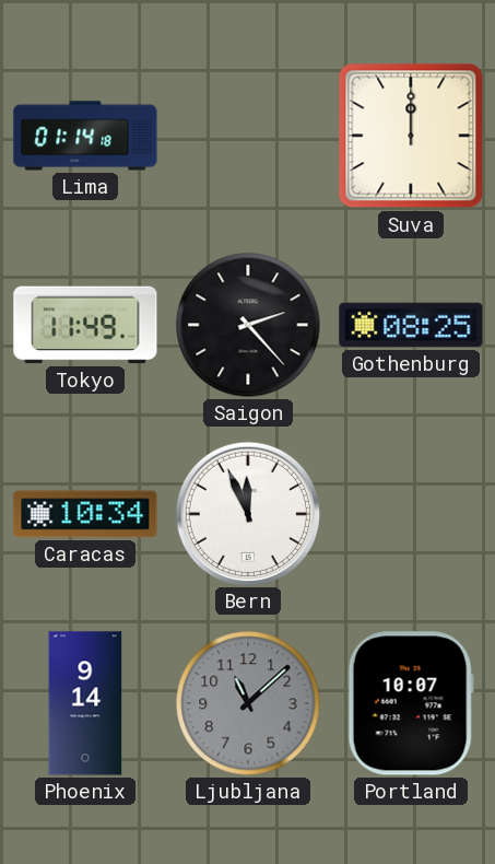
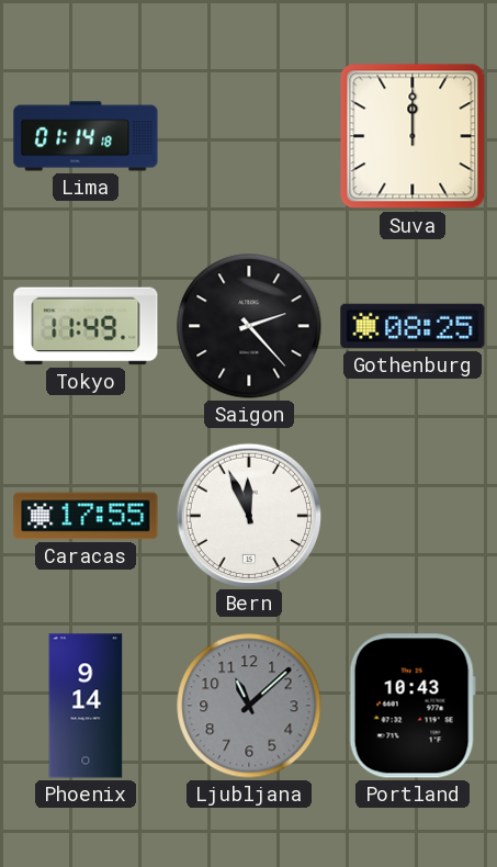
Caracas: 10:34 -> 17:55 (86, 516)
Portland: 10:07 -> 10:43 (413, 706)
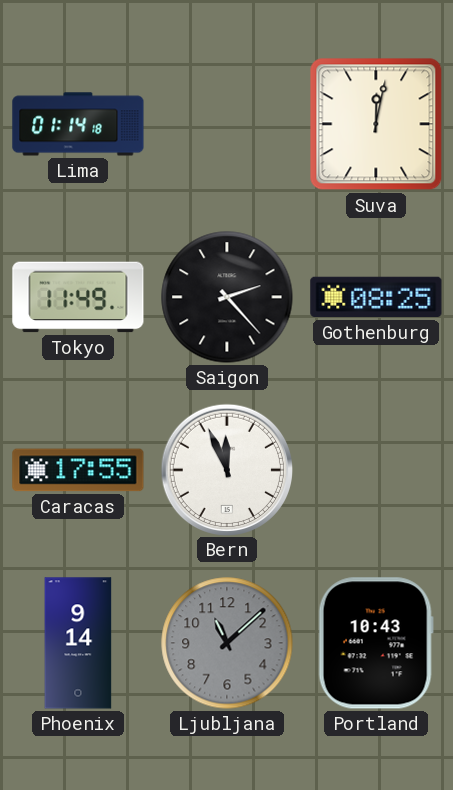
Suva: 12:00 -> 12:02 (376, 124)
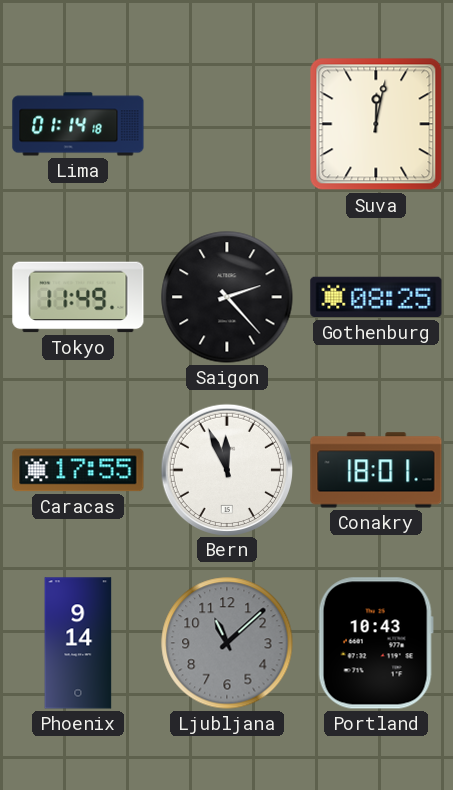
Conakry: none -> 18:01 (376, 470)
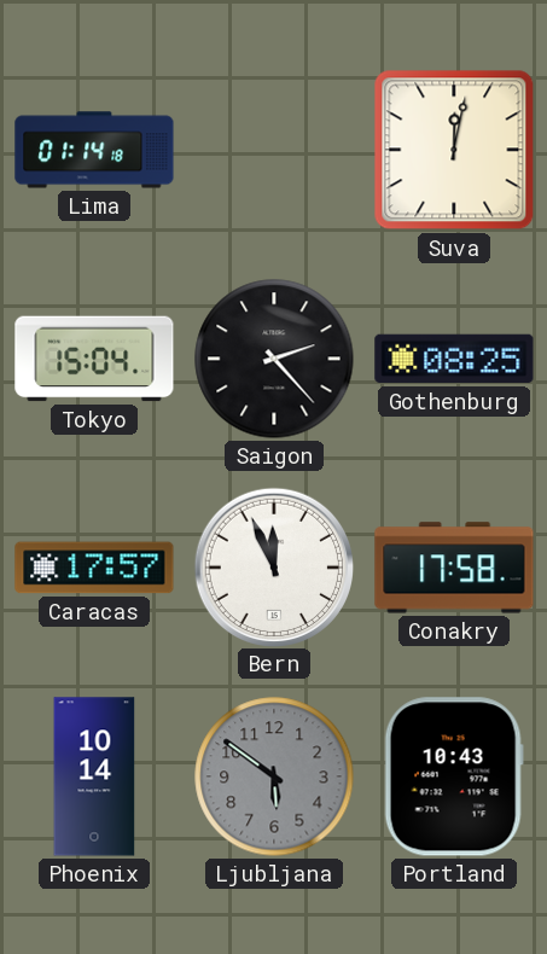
Tokyo: 11:49 -> 15:04 (94, 359)
Caracas: 17:55 -> 17:57 (94, 568)
Conakry: 18:01 -> 17:58 (454, 568)
Phoenix: 9:14 -> 10:14 (94, 776)
Ljubljana: 11:08 -> 5:51 (274, 776)
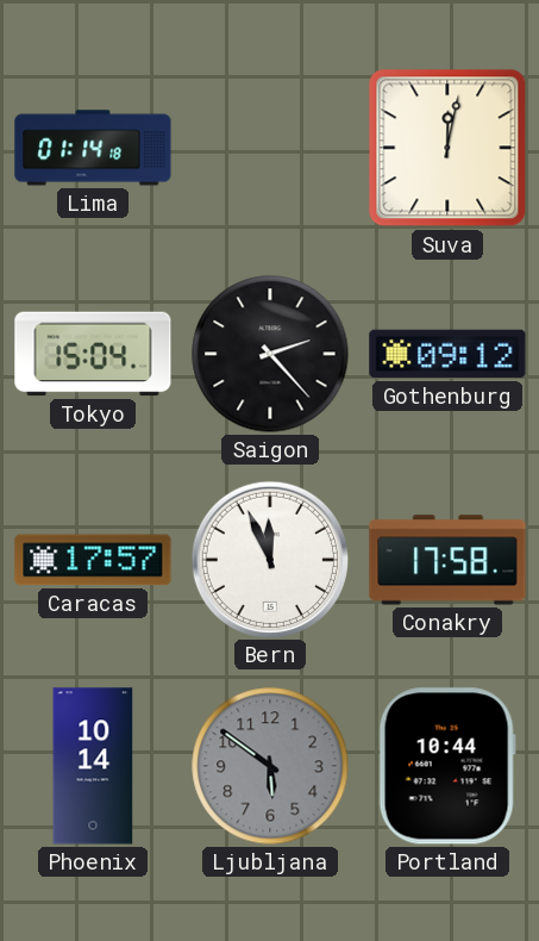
Gothenburg: 08:25 -> 09:12 (447, 354)
Portland: 10:43 -> 10:44 (447, 766)
